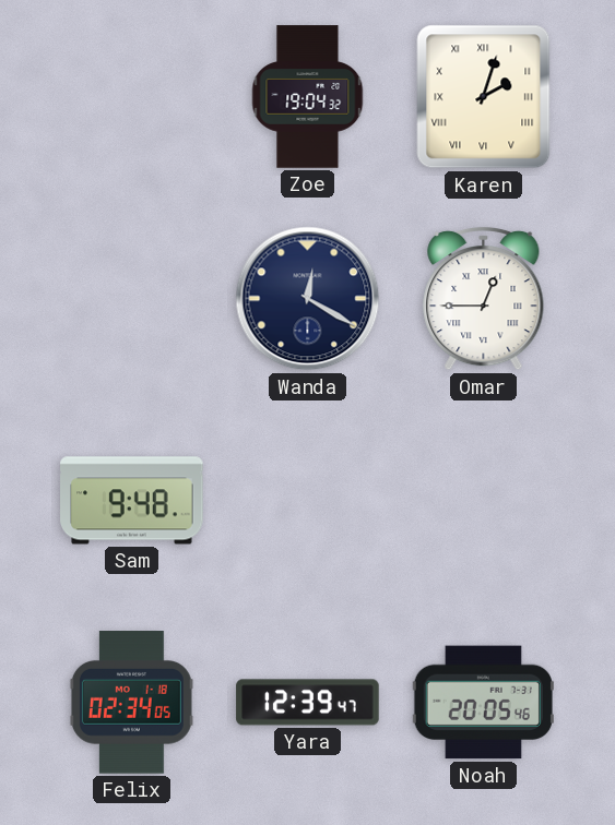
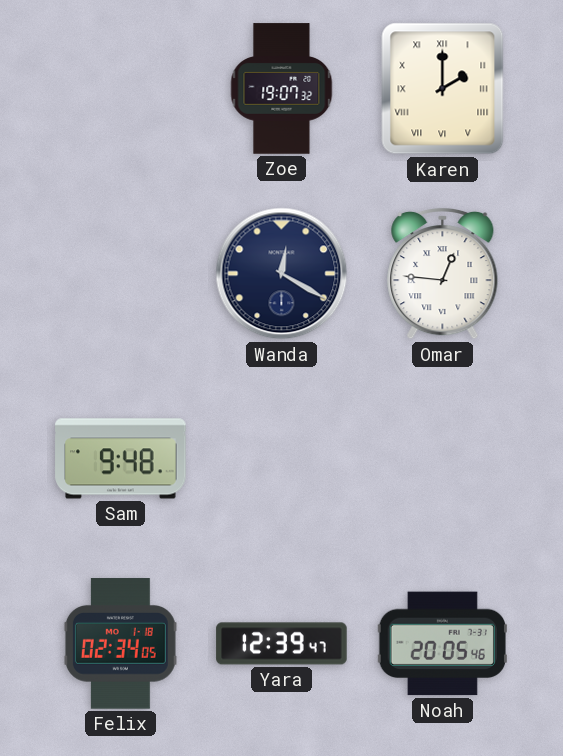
Zoe: 19:04 -> 19:07 (282, 89)
Karen: 2:03 -> 2:00 (443, 89)
Omar: 12:45 -> 12:46 (443, 274)
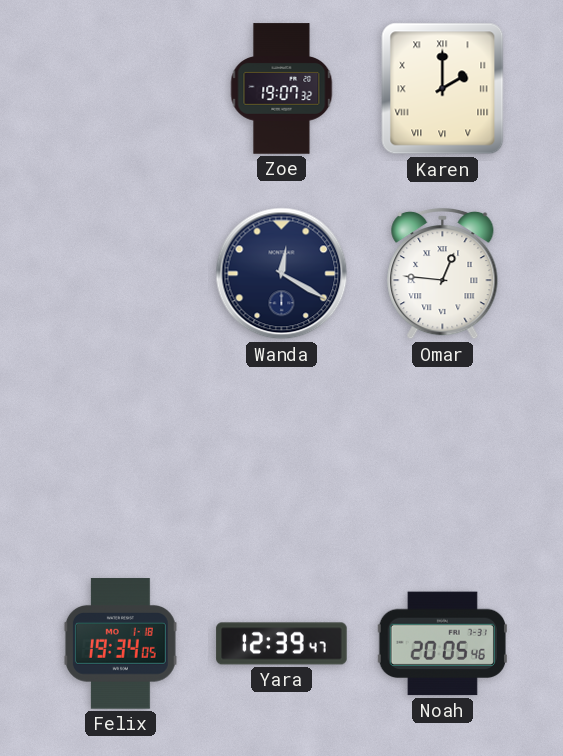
Sam: 9:48 -> none (121, 459)
Felix: 02:34 -> 19:34 (120, 644)
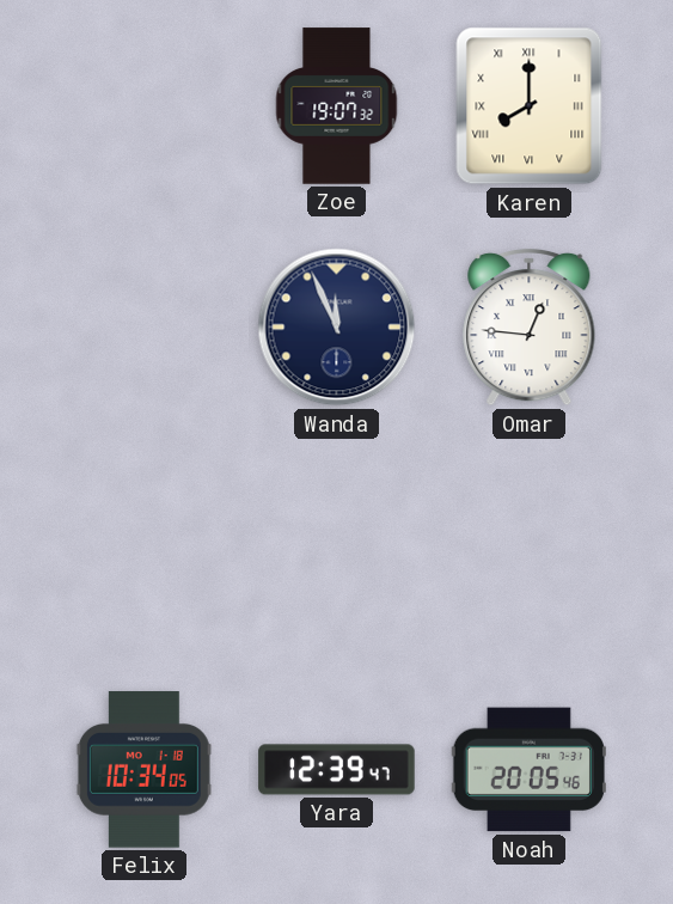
Karen: 2:00 -> 8:00 (530, 106)
Wanda: 12:20 -> 11:56 (337, 328)
Felix: 19:34 -> 10:34 (143, 770)
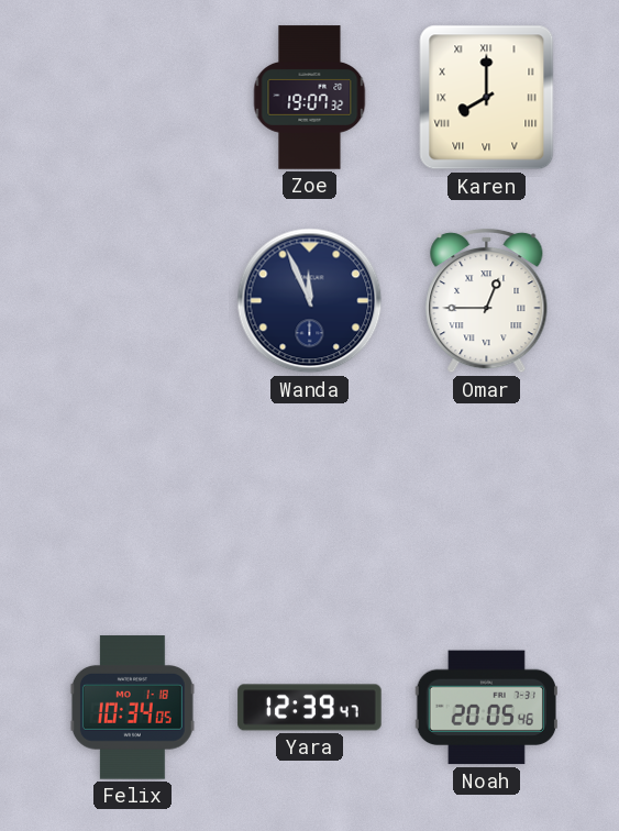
Omar: 12:46 -> 12:45 (487, 301)
